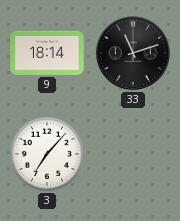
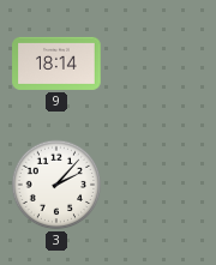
33: 11:12 -> none (133, 53)
3: 7:07 -> 2:07 (56, 185)
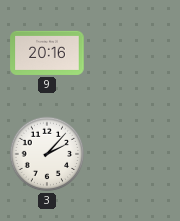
9: 18:14 -> 20:16 (47, 53)
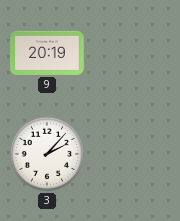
9: 20:16 -> 20:19 (47, 53)
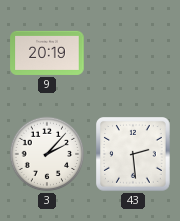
43: none -> 2:29 (134, 155)
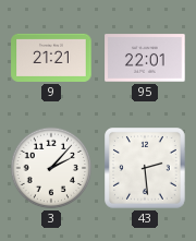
9: 20:19 -> 21:21 (51, 58)
95: none -> 22:01 (145, 58)
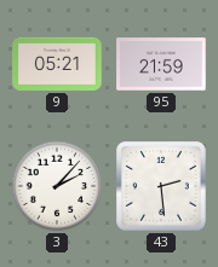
9: 21:21 -> 05:21 (57, 64)
95: 22:01 -> 21:59 (161, 64)
